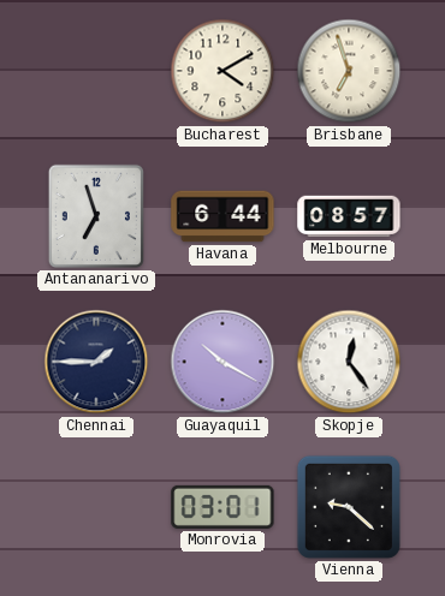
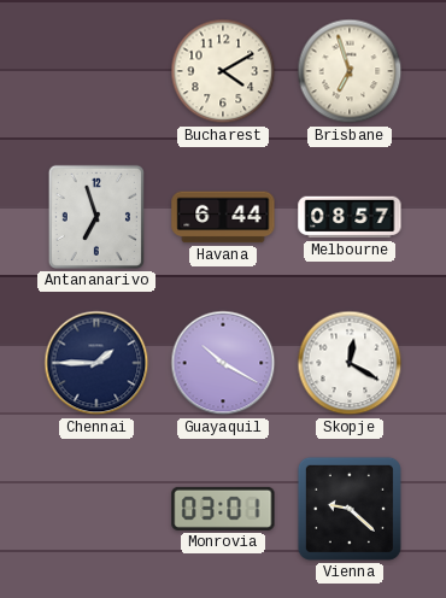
Skopje: 12:24 -> 12:20 (350, 363)
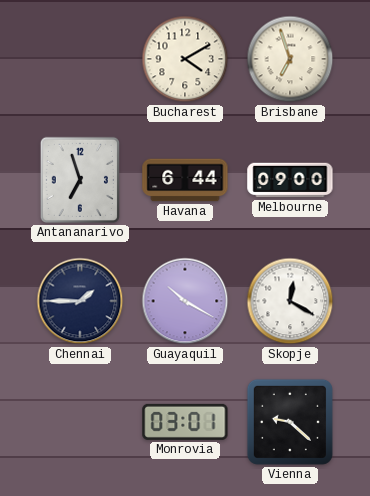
Melbourne: 08:57 -> 09:00 (290, 180)
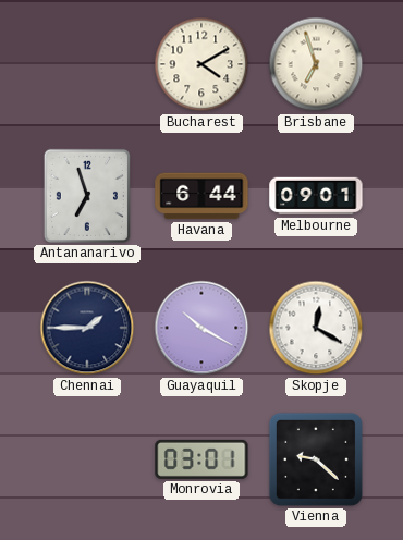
Melbourne: 09:00 -> 09:01 (316, 196)
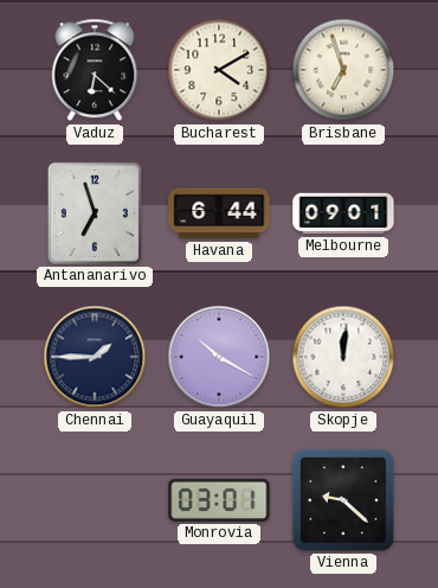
Vaduz: none -> 6:22 (95, 70)
Skopje: 12:20 -> 12:01 (343, 357)
